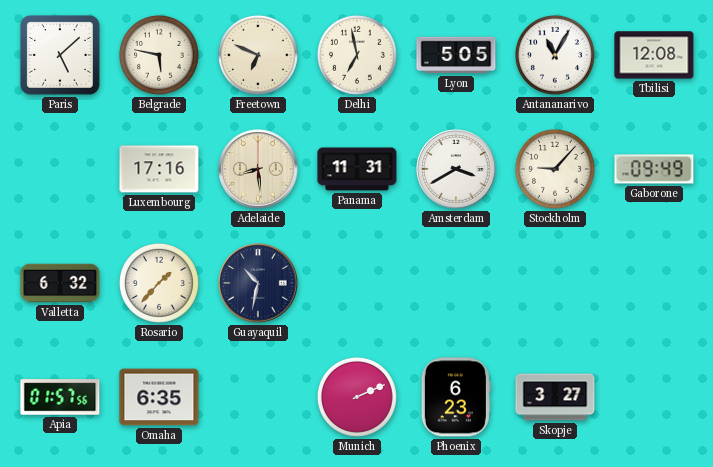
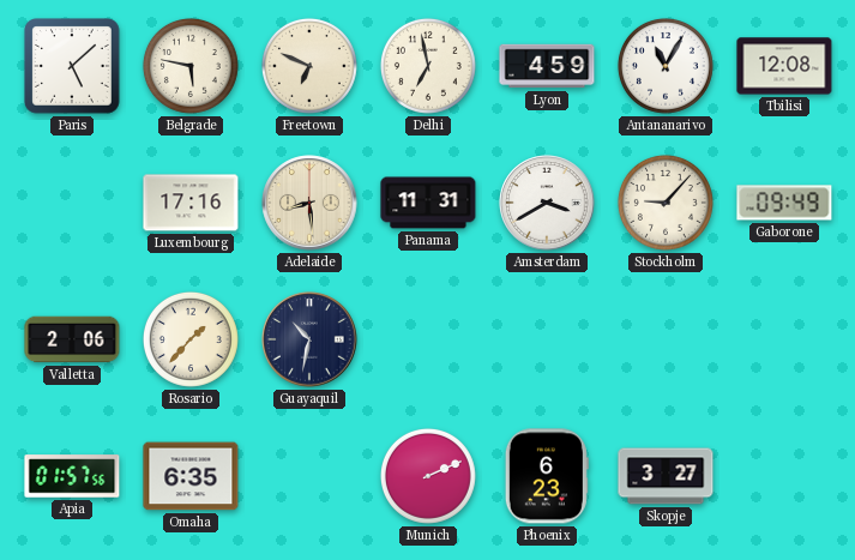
Lyon: 5:05 -> 4:59 (547, 66)
Valletta: 6:32 -> 2:06 (72, 339)
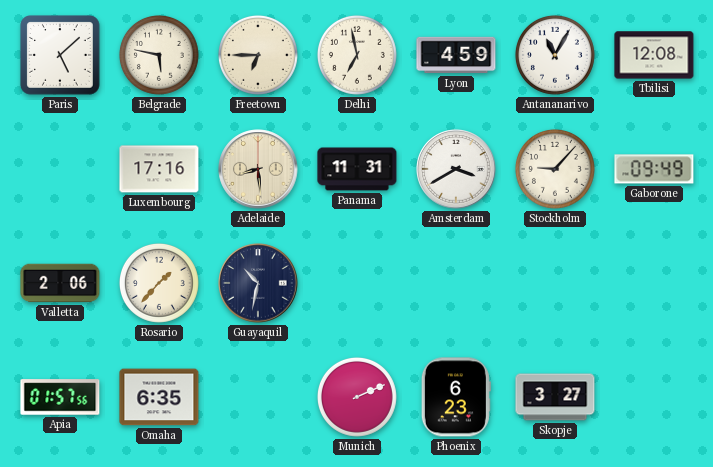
Freetown: 6:49 -> 6:45 (258, 55)
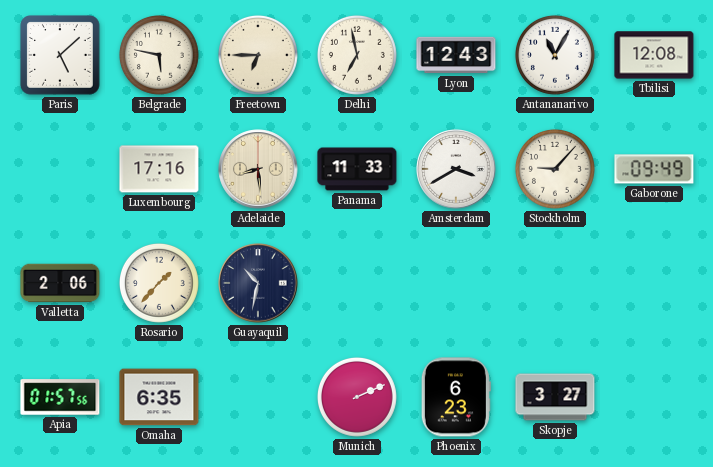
Lyon: 4:59 -> 12:43 (456, 55)
Panama: 11:31 -> 11:33 (357, 169)
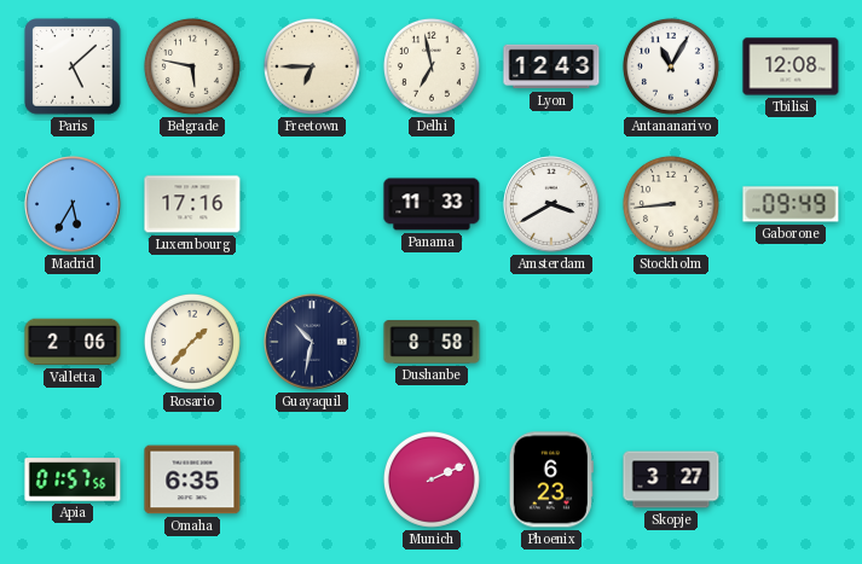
Madrid: none -> 5:35 (73, 204)
Adelaide: 8:29 -> none (258, 169)
Stockholm: 9:07 -> 8:44 (671, 204)
Dushanbe: none -> 8:58 (432, 342)
